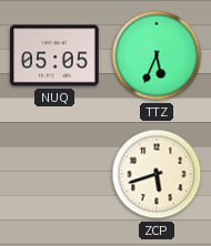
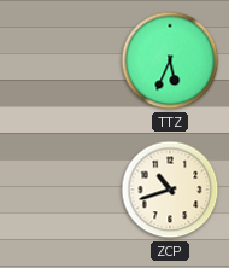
NUQ: 05:05 -> none (54, 55)
ZCP: 5:42 -> 10:42 (170, 190)
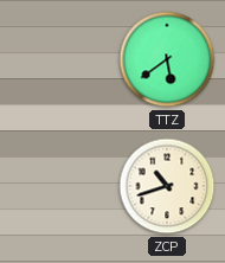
TTZ: 5:34 -> 5:39 (167, 59)
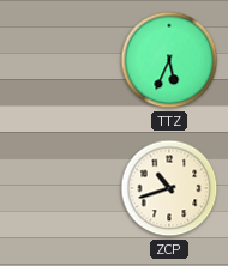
TTZ: 5:39 -> 5:34 (169, 60)
